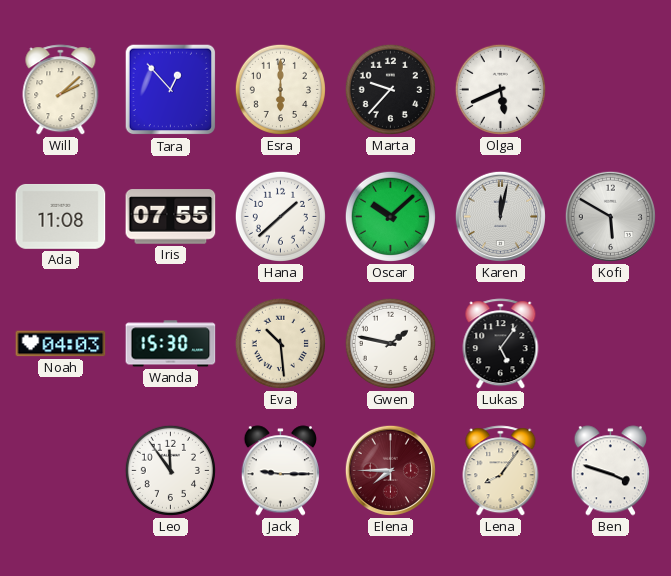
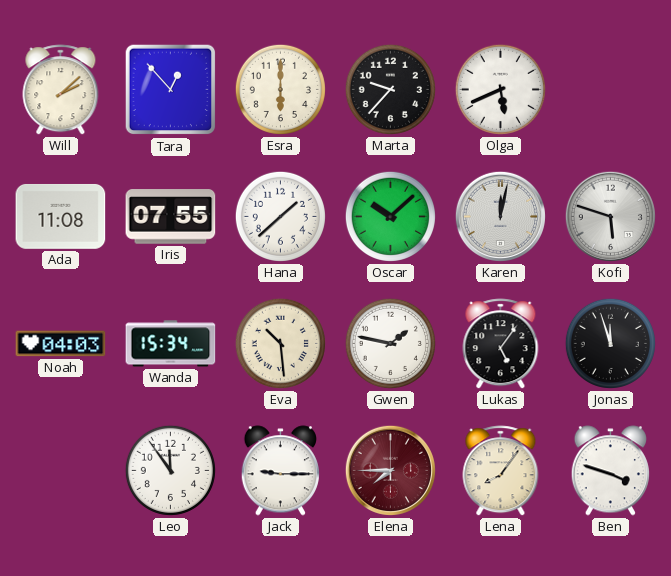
Kofi: 5:50 -> 5:48 (610, 216)
Wanda: 15:30 -> 15:34 (171, 344)
Jonas: none -> 11:57 (610, 343)
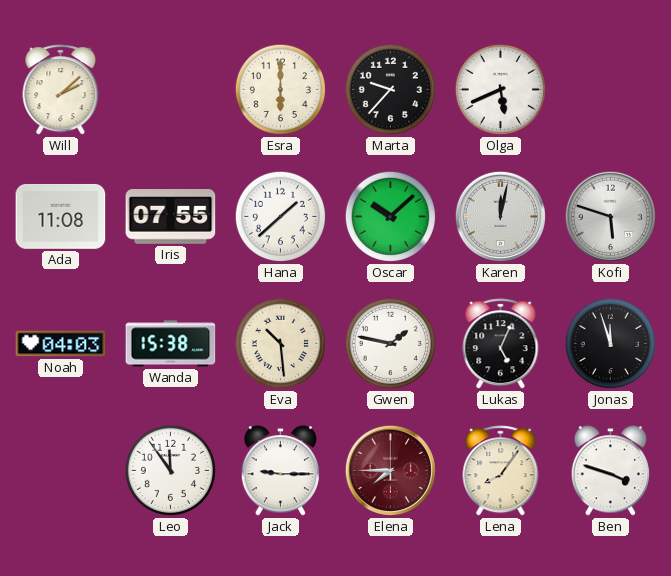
Tara: 12:53 -> none (171, 90)
Wanda: 15:34 -> 15:38 (171, 344)
Lukas: 5:06 -> 5:04 (501, 344)
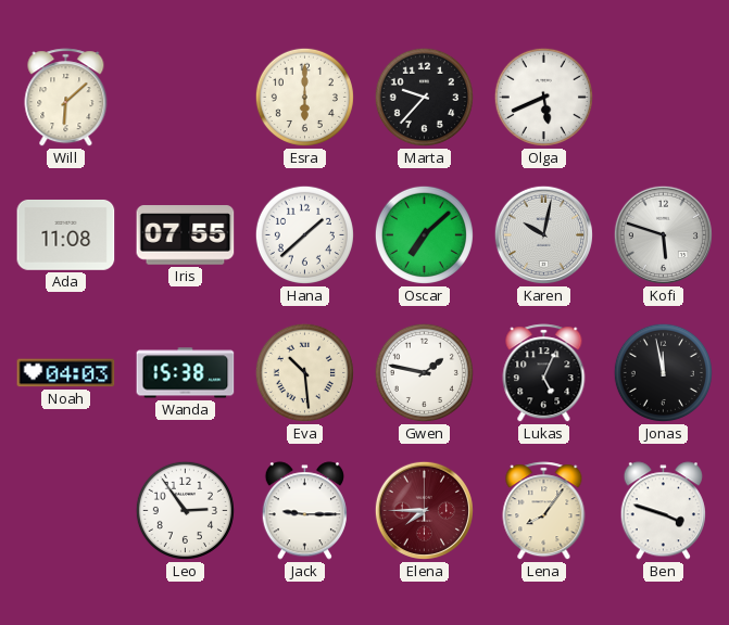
Will: 2:08 -> 6:08 (66, 98)
Oscar: 10:08 -> 7:08 (424, 234)
Karen: 12:02 -> 10:02 (543, 234)
Jonas: 11:57 -> 11:58 (663, 372)
Leo: 11:54 -> 2:54 (185, 510)
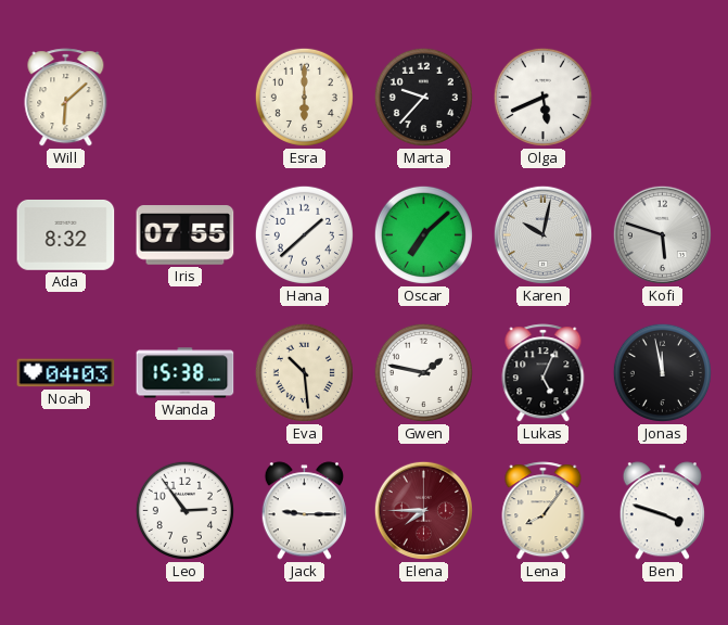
Ada: 11:08 -> 8:32 (66, 234)
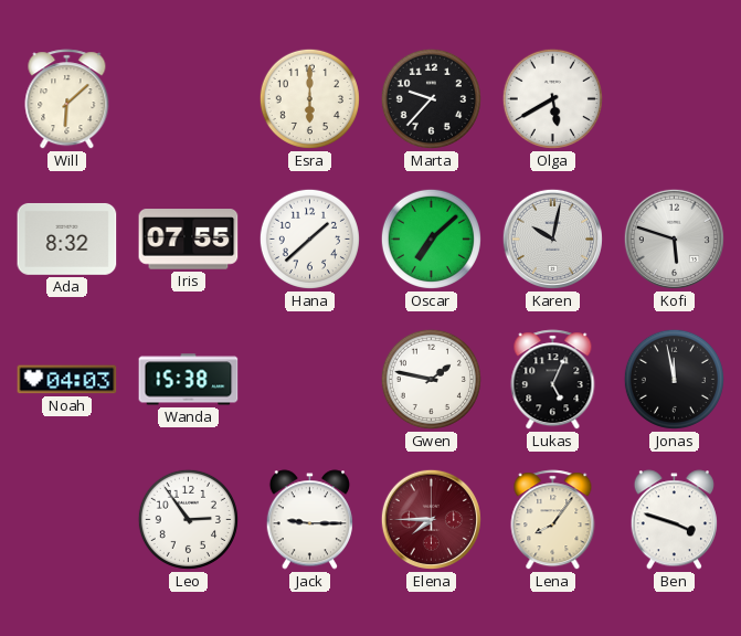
Olga: 5:41 -> 5:40 (552, 98)
Eva: 10:29 -> none (304, 372)
